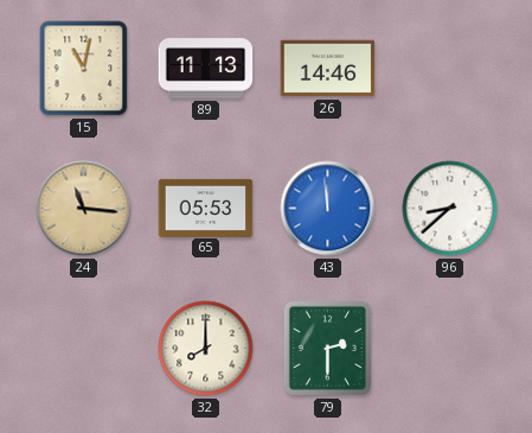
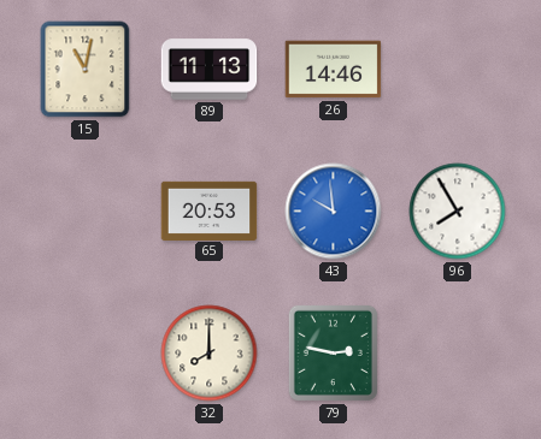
24: 11:16 -> none (84, 209)
65: 05:53 -> 20:53 (210, 210)
43: 11:59 -> 9:59 (334, 212)
96: 8:38 -> 7:55 (458, 212)
79: 2:30 -> 2:47 (333, 352)
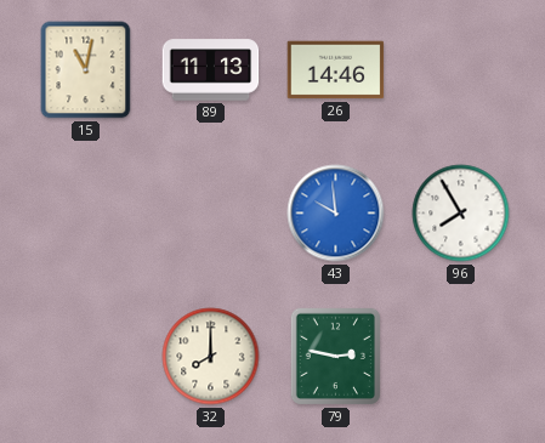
65: 20:53 -> none (210, 210)
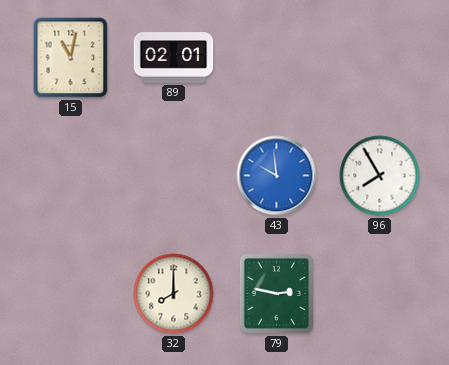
89: 11:13 -> 02:01 (174, 58)
26: 14:46 -> none (336, 70)
